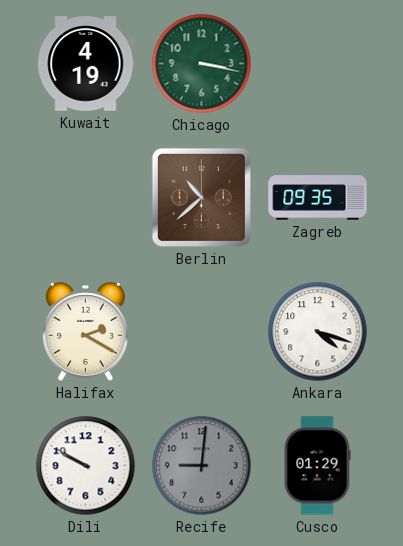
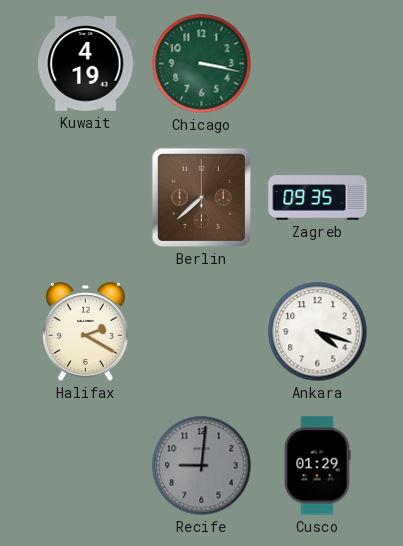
Berlin: 10:38 -> 7:38 (201, 197)
Dili: 9:50 -> none (86, 466)
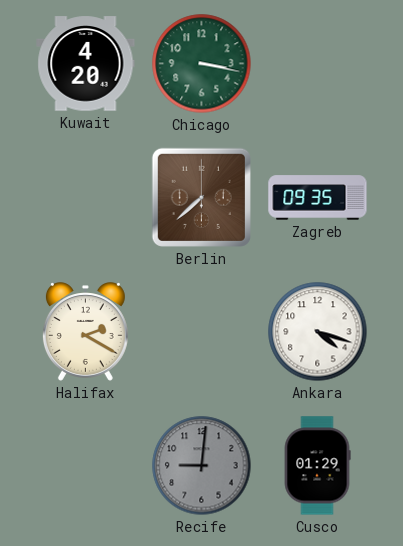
Kuwait: 4:19 -> 4:20 (86, 64)
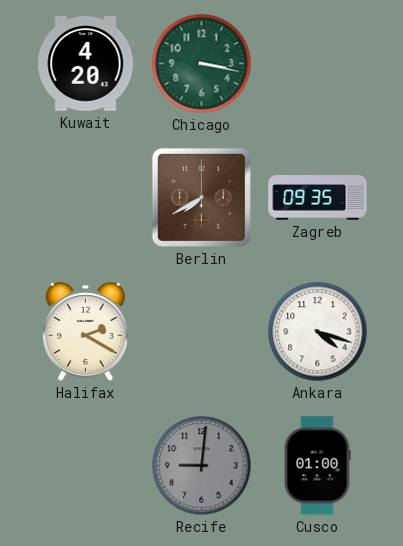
Berlin: 7:38 -> 7:40 (201, 197)
Cusco: 01:29 -> 01:00 (317, 466)
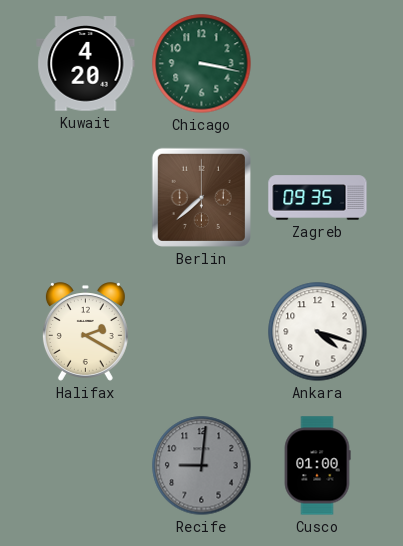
Berlin: 7:40 -> 7:38 (201, 197)
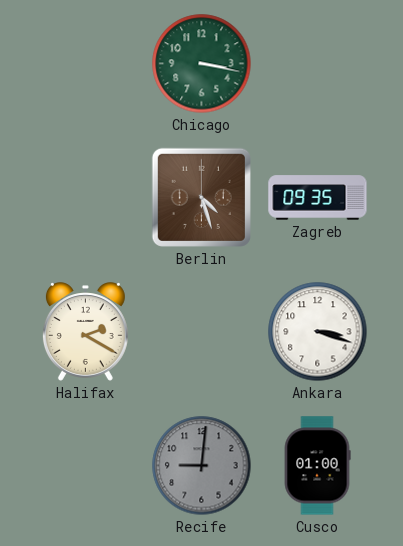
Kuwait: 4:20 -> none (86, 64)
Berlin: 7:38 -> 4:27 (201, 197)
Ankara: 4:18 -> 3:18 (318, 332)
